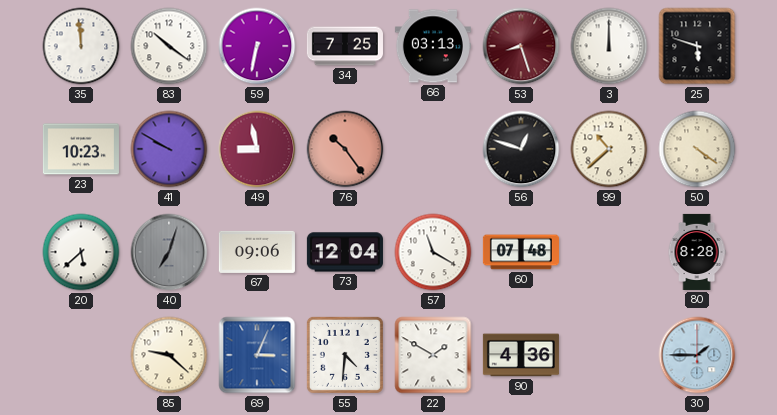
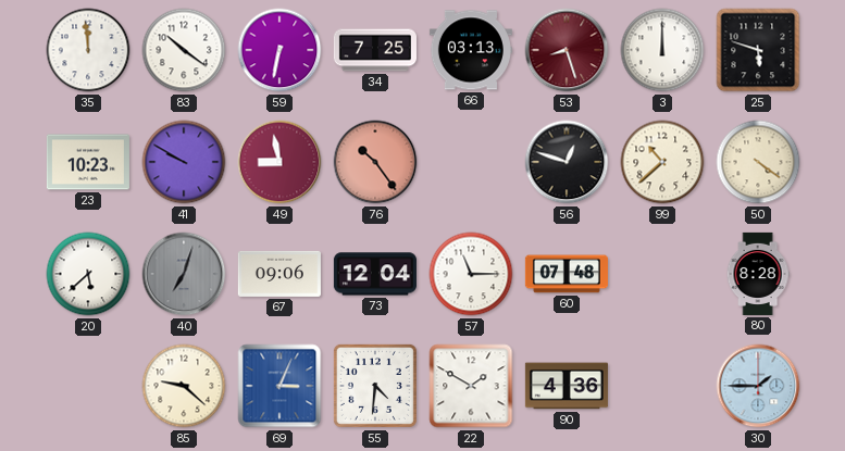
57: 11:20 -> 11:15 (471, 274)
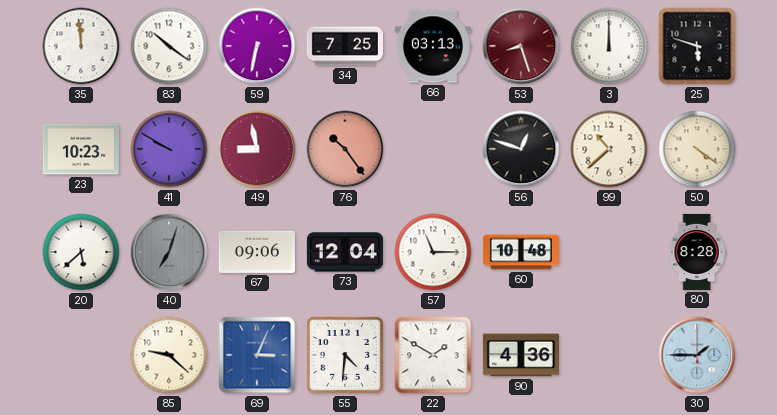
60: 07:48 -> 10:48 (521, 252)
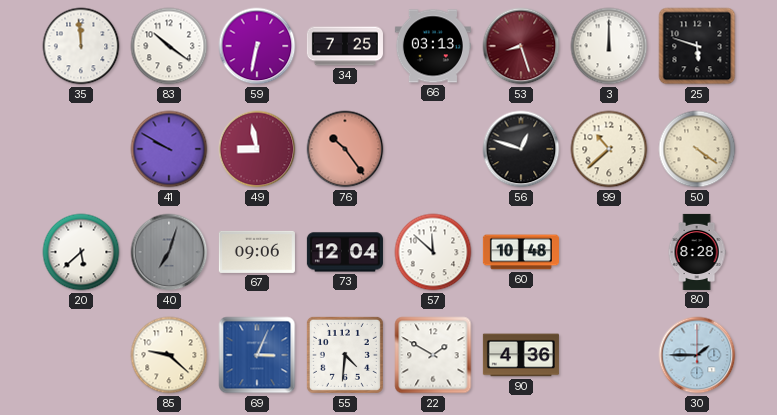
23: 10:23 -> none (81, 149)
57: 11:15 -> 11:52 (433, 252)
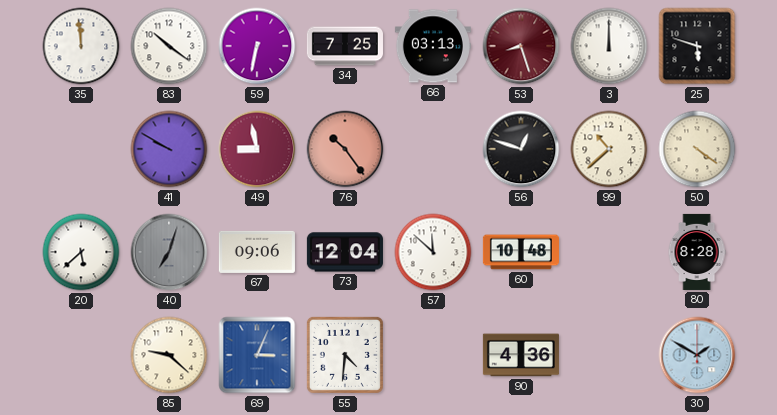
22: 1:50 -> none (433, 355)
30: 1:45 -> 1:50 (697, 355)
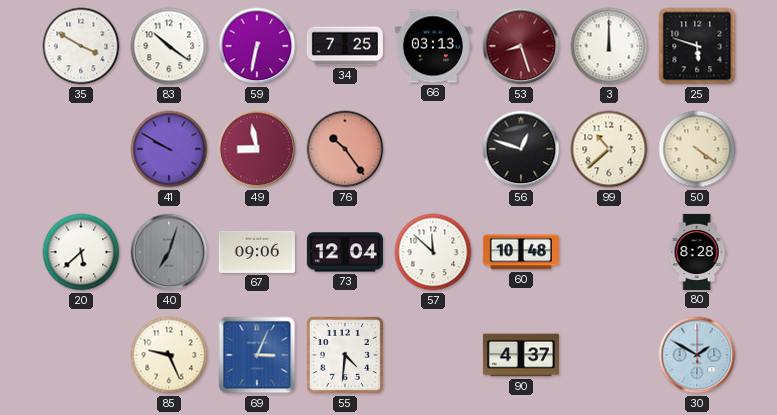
35: 11:59 -> 3:50 (81, 46)
85: 9:22 -> 9:26 (169, 355)
90: 4:36 -> 4:37 (521, 355)
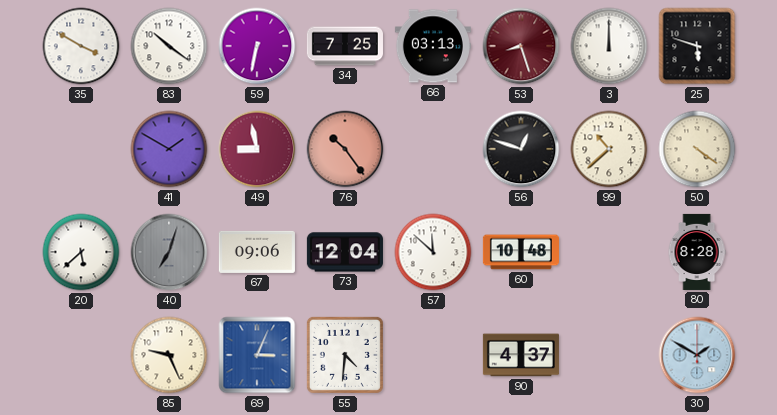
41: 9:50 -> 1:50 (169, 149)
